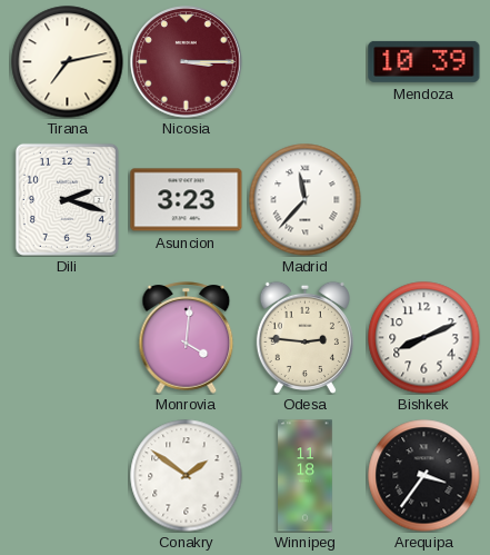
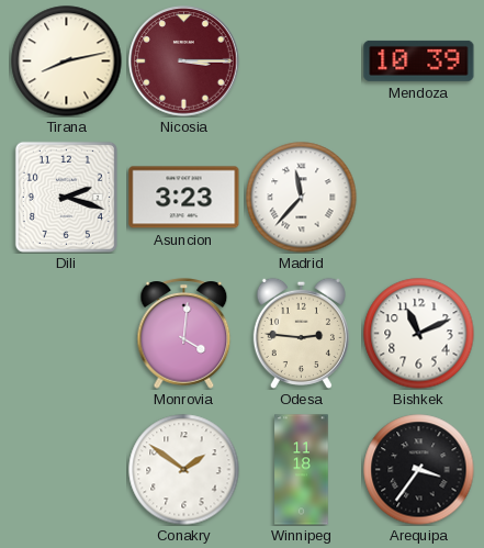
Tirana: 7:13 -> 8:13 (67, 61)
Bishkek: 8:11 -> 11:11 (419, 334)
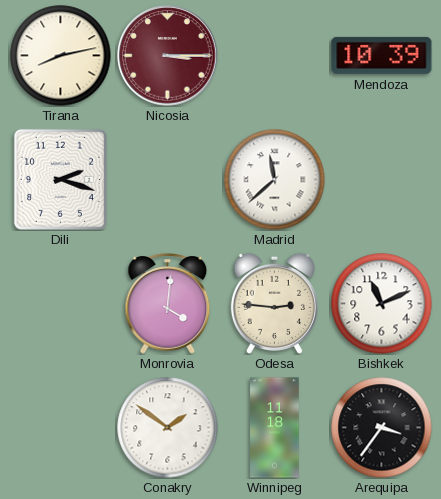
Asuncion: 3:23 -> none (184, 198)
Madrid: 11:37 -> 11:38 (275, 180)
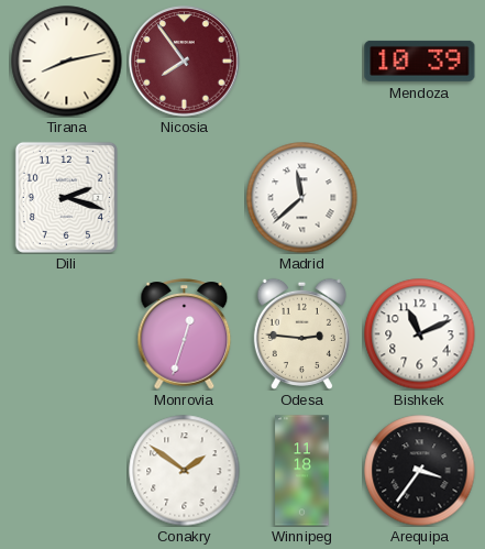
Nicosia: 3:15 -> 7:54 (185, 62)
Monrovia: 4:01 -> 12:33 (185, 334)
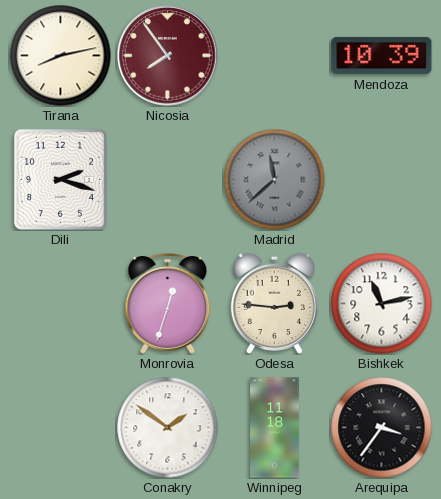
Madrid dial: white -> grey (275, 180)
Bishkek: 11:11 -> 11:13 (382, 304)
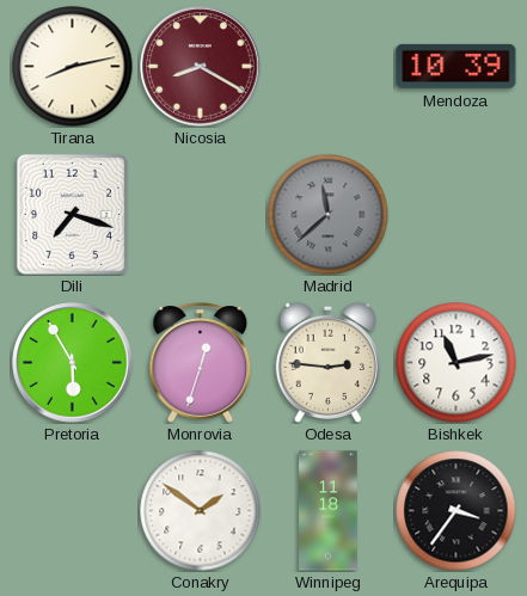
Nicosia: 7:54 -> 8:20 (201, 67)
Dili: 2:18 -> 7:18 (72, 214)
Pretoria: none -> 5:55 (73, 363)
